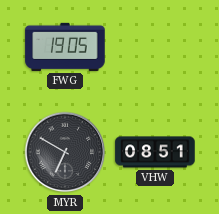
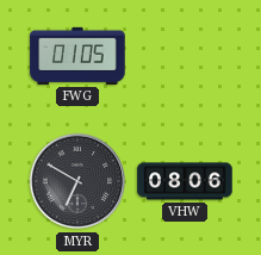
FWG: 19:05 -> 01:05 (77, 56)
VHW: 08:51 -> 08:06 (185, 181)
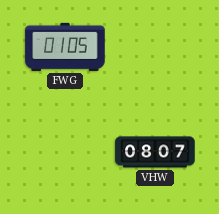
MYR: 6:50 -> none (77, 181)
VHW: 08:06 -> 08:07 (155, 152)
